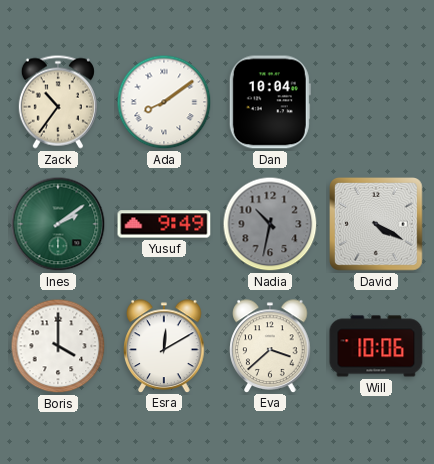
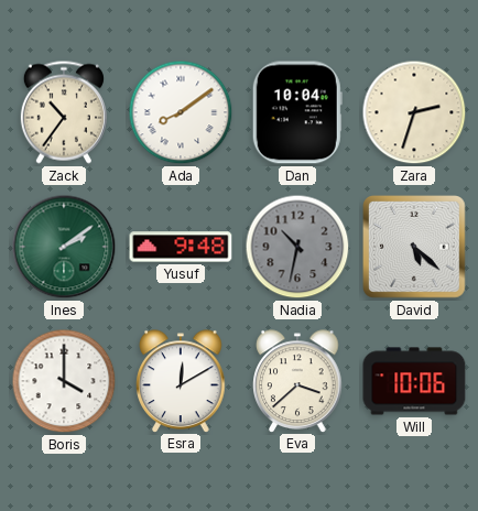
Zara: none -> 2:33 (414, 112)
Yusuf: 9:49 -> 9:48 (181, 247)
David: 4:20 -> 5:22 (415, 248)
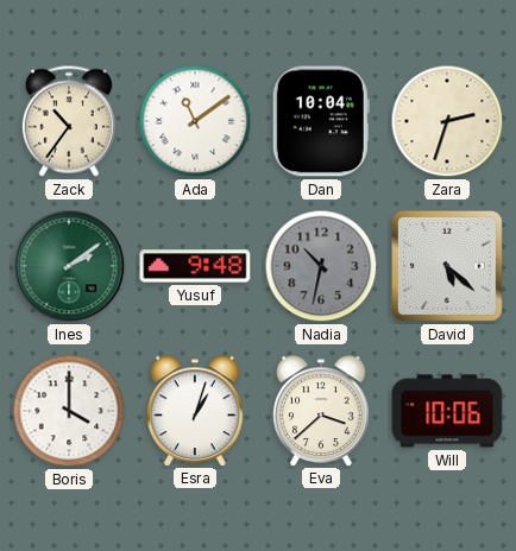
Ada: 8:09 -> 11:09 (195, 121)
Esra: 12:10 -> 1:03 (195, 411)
